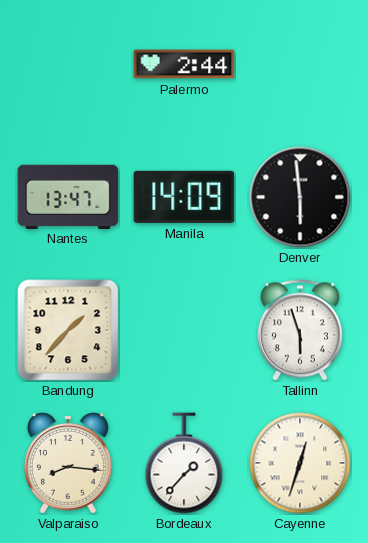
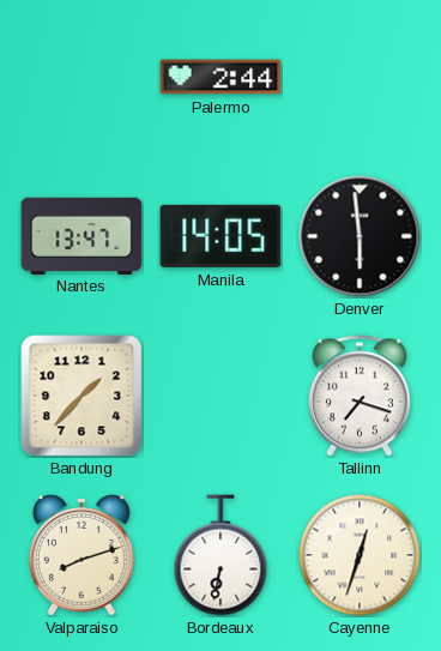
Manila: 14:09 -> 14:05 (220, 236)
Tallinn: 5:57 -> 7:18 (360, 396)
Valparaiso: 8:16 -> 8:12 (83, 555)
Bordeaux: 1:37 -> 6:32 (220, 555)
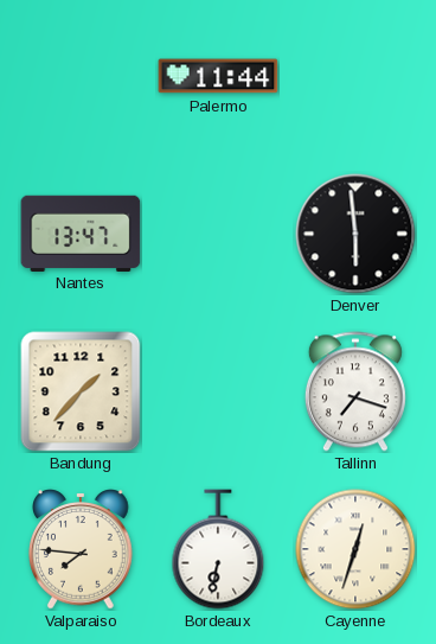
Palermo: 2:44 -> 11:44 (218, 76)
Manila: 14:05 -> none (220, 236)
Valparaiso: 8:12 -> 7:46 (82, 549)
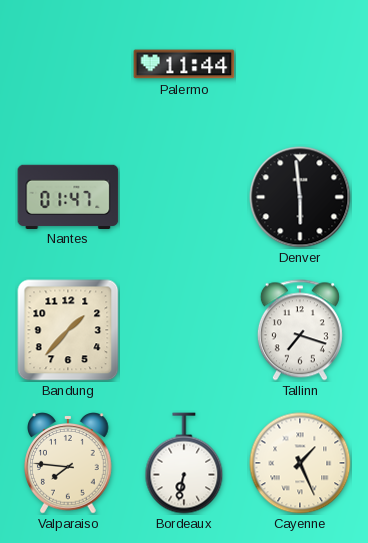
Nantes: 13:47 -> 01:47 (68, 196)
Cayenne: 12:33 -> 1:26 (300, 463)
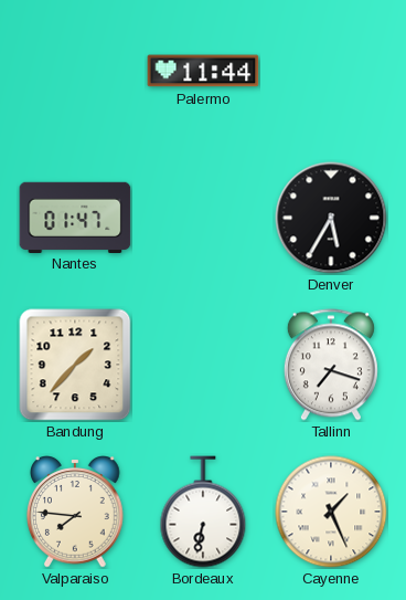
Denver: 5:59 -> 5:35 (331, 218)
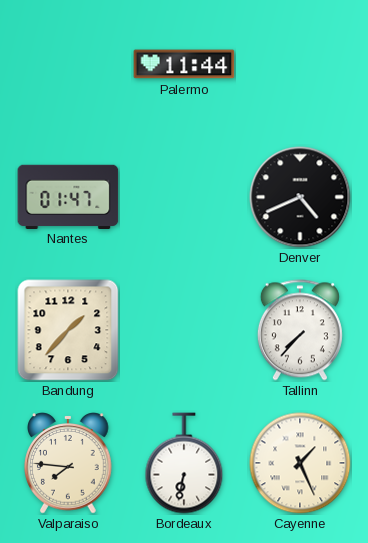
Denver: 5:35 -> 4:41 (300, 197)
Tallinn: 7:18 -> 7:37 (300, 330)
